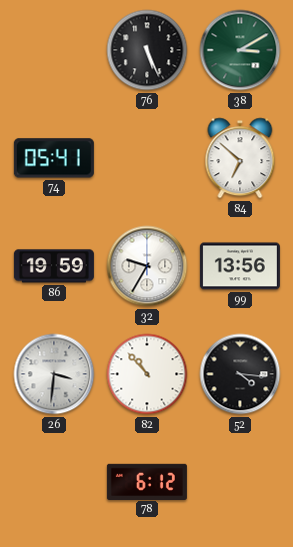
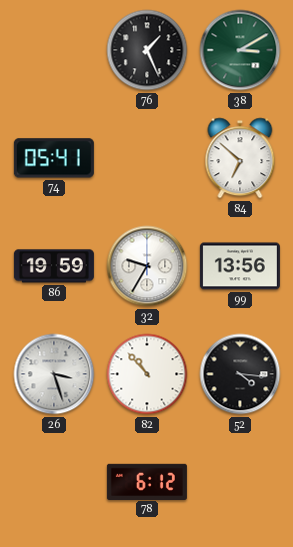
76: 5:26 -> 1:26 (147, 50)
26: 3:31 -> 3:27 (54, 374)
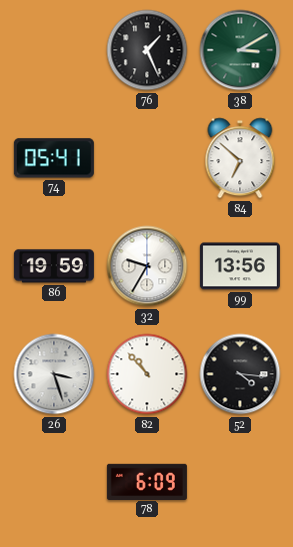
78: 6:12 -> 6:09 (147, 481)
